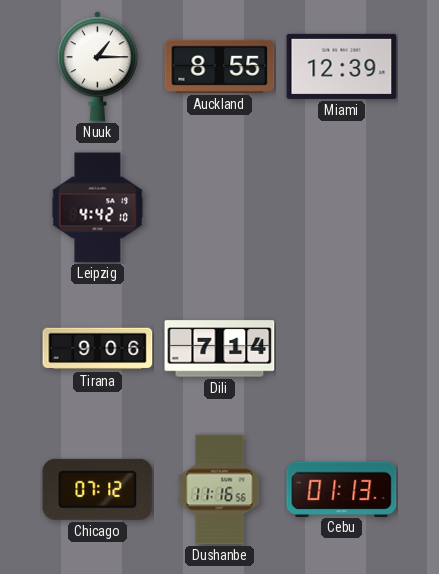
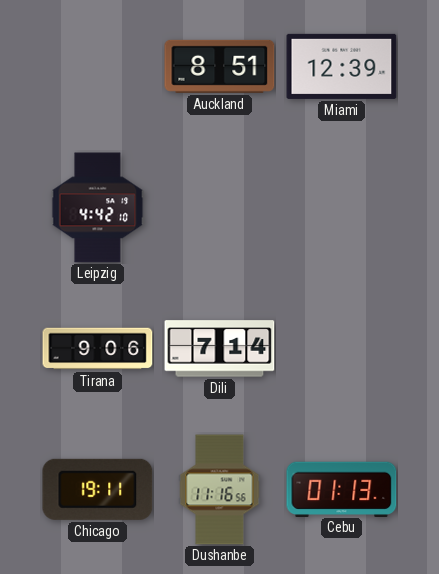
Nuuk: 1:15 -> none (97, 67)
Auckland: 8:55 -> 8:51 (220, 66)
Chicago: 07:12 -> 19:11 (98, 489)
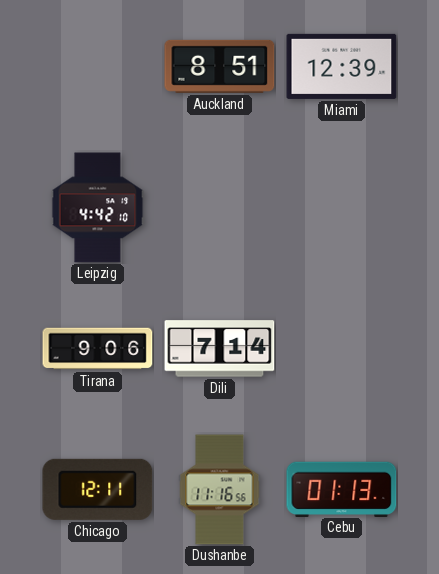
Chicago: 19:11 -> 12:11 (98, 489)
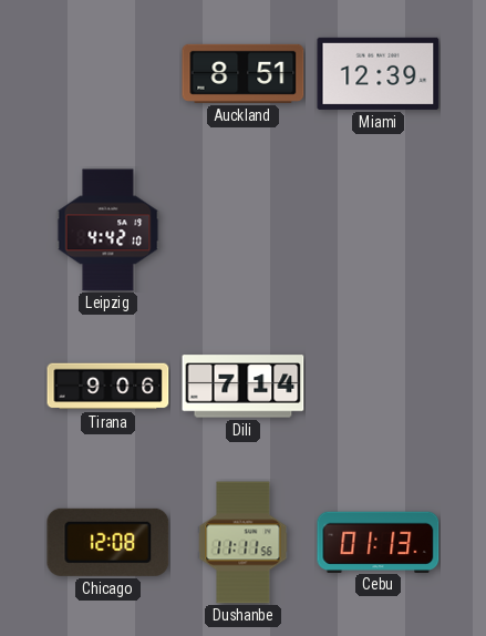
Chicago: 12:11 -> 12:08 (108, 542)
Dushanbe: 11:16 -> 11:11 (244, 543)
